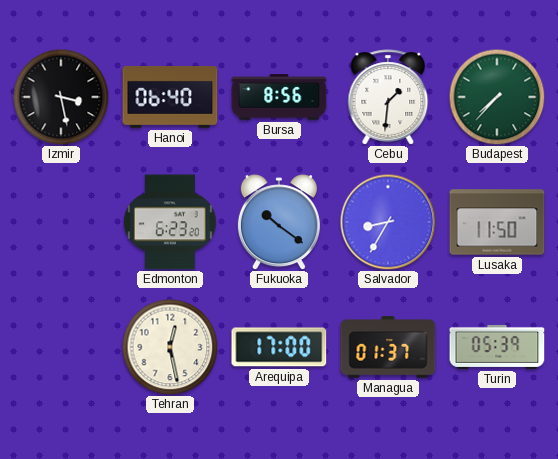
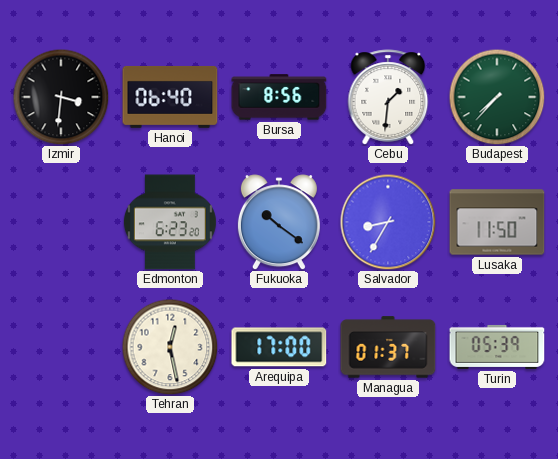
Izmir: 3:28 -> 3:31 (61, 97)
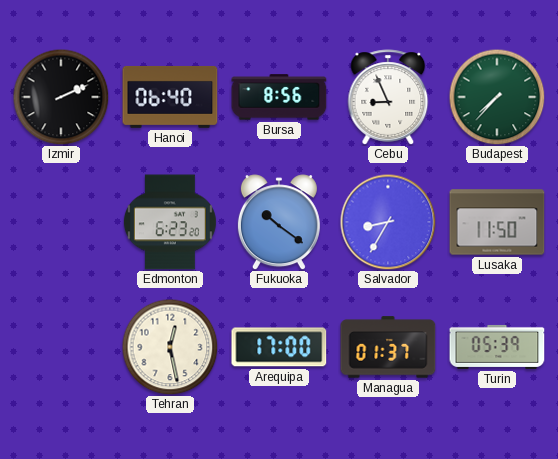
Izmir: 3:31 -> 2:11 (61, 97)
Cebu: 1:31 -> 8:56 (388, 97)
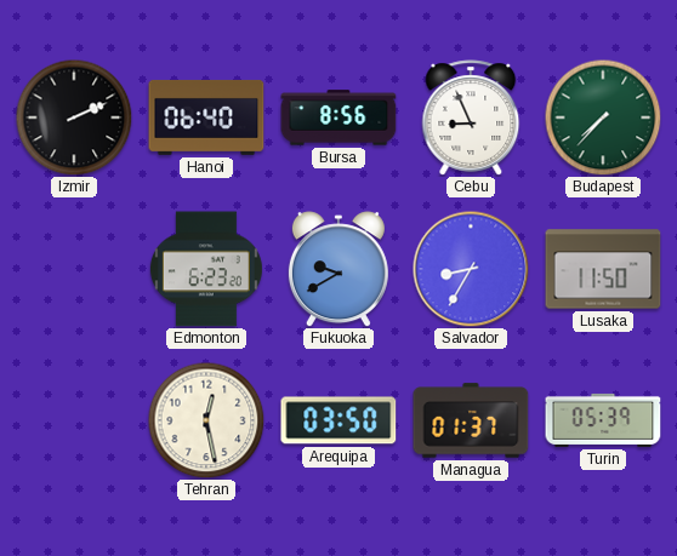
Fukuoka: 10:21 -> 9:40 (338, 269)
Arequipa: 17:00 -> 03:50 (338, 420)
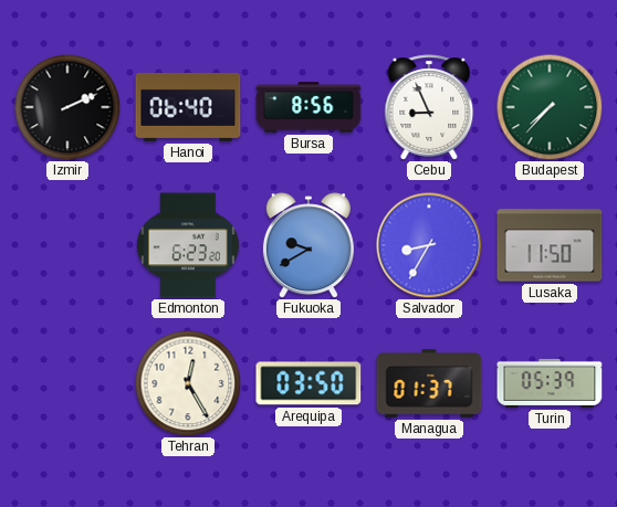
Tehran: 12:28 -> 12:25 (188, 383)
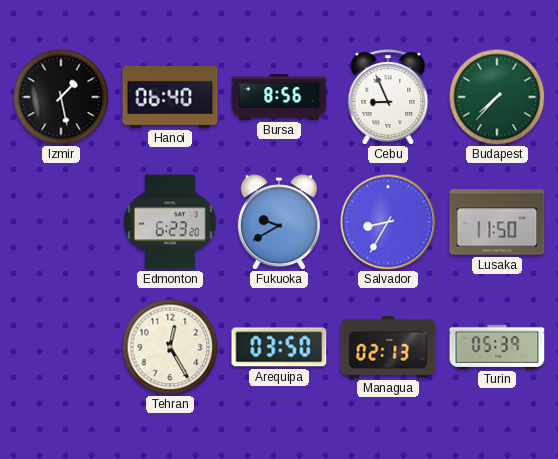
Izmir: 2:11 -> 1:28 (61, 97)
Managua: 01:37 -> 02:13 (388, 347)
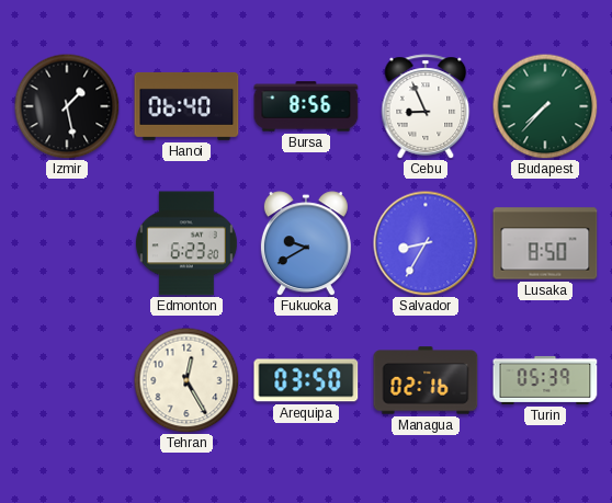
Lusaka: 11:50 -> 8:50 (545, 243)
Managua: 02:13 -> 02:16 (426, 380)
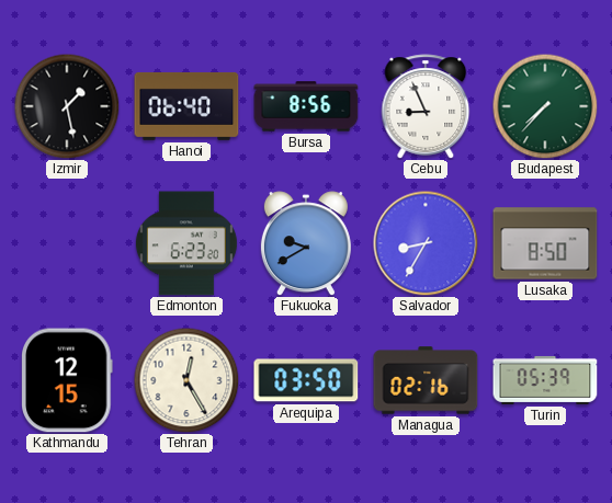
Kathmandu: none -> 12:15 (68, 380)
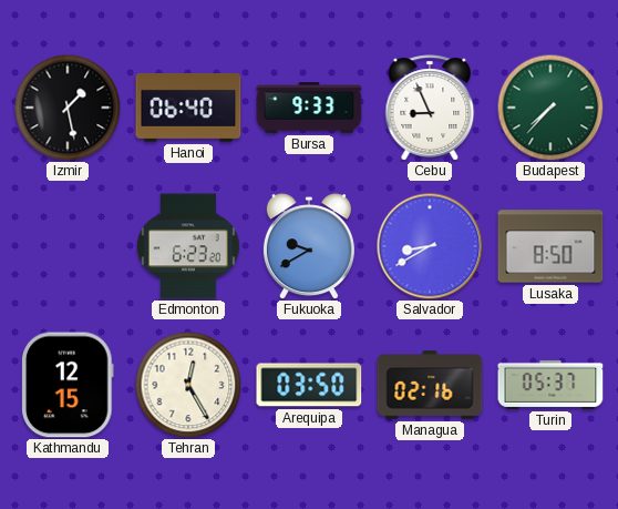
Bursa: 8:56 -> 9:33 (309, 108)
Salvador: 8:35 -> 8:40 (430, 246)
Turin: 05:39 -> 05:37 (550, 385)
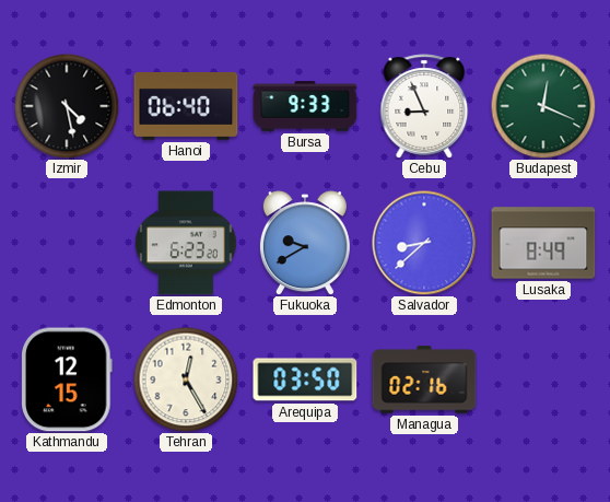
Izmir: 1:28 -> 4:28 (67, 106)
Budapest: 7:37 -> 12:19 (543, 106)
Salvador: 8:40 -> 8:38 (424, 243)
Lusaka: 8:50 -> 8:49 (543, 243)
Turin: 05:37 -> none (550, 385)
